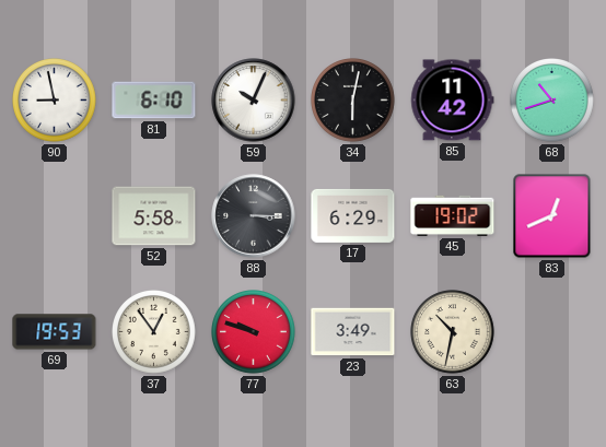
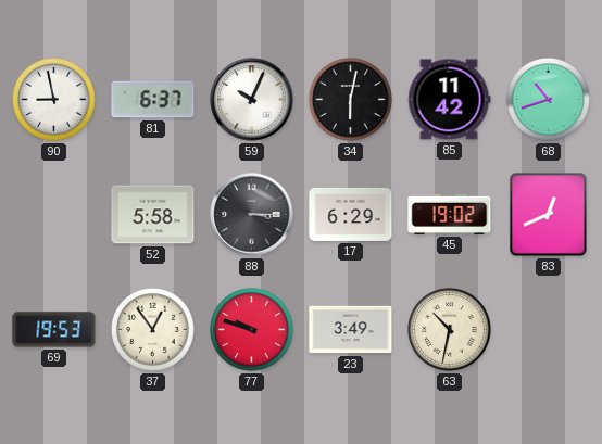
81: 6:10 -> 6:37 (153, 100)
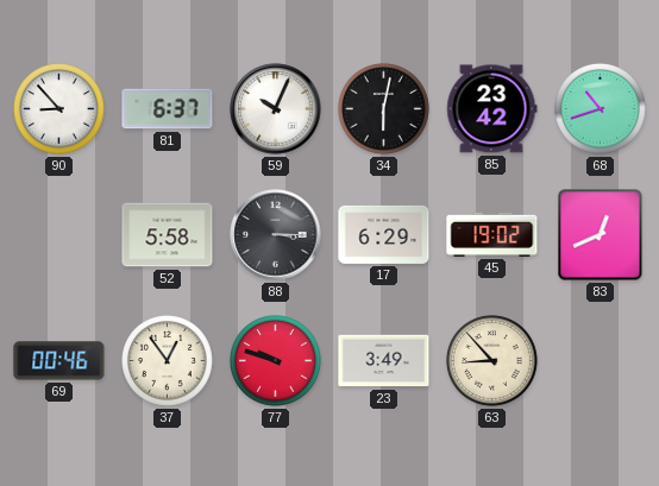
90: 8:58 -> 8:53 (59, 109)
85: 11:42 -> 23:42 (492, 109)
69: 19:53 -> 00:46 (59, 361)
63: 10:32 -> 8:53 (492, 361)
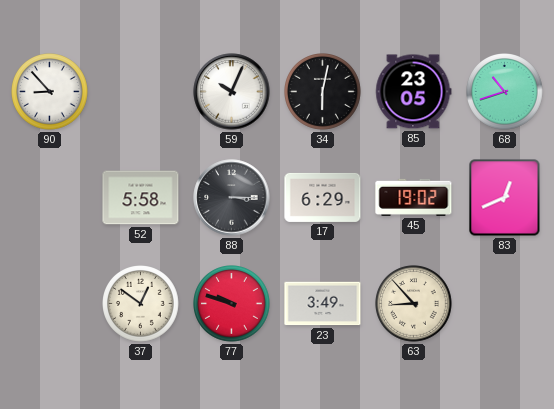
81: 6:37 -> none (168, 109)
85: 23:42 -> 23:05 (414, 92)
69: 00:46 -> none (59, 361)
37: 12:54 -> 12:51 (141, 304)
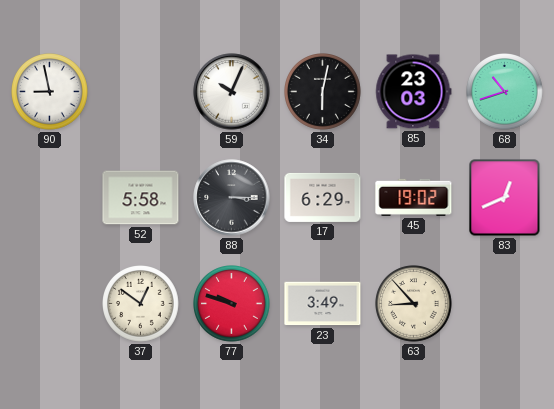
90: 8:53 -> 8:58 (50, 92)
85: 23:05 -> 23:03 (414, 92)
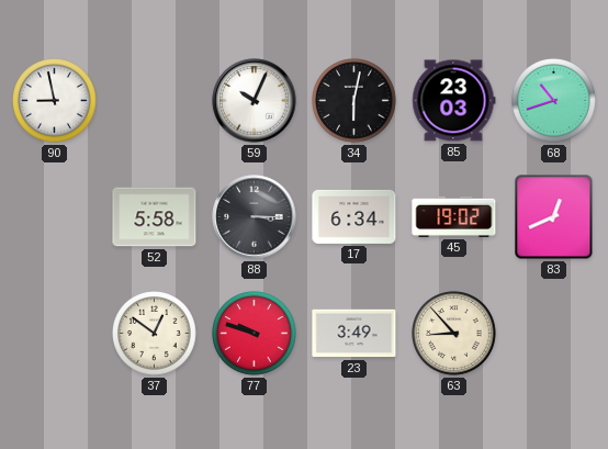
17: 6:29 -> 6:34 (354, 216)
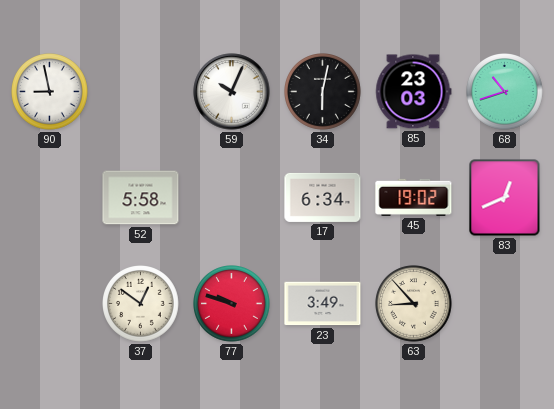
88: 3:15 -> none (255, 217)
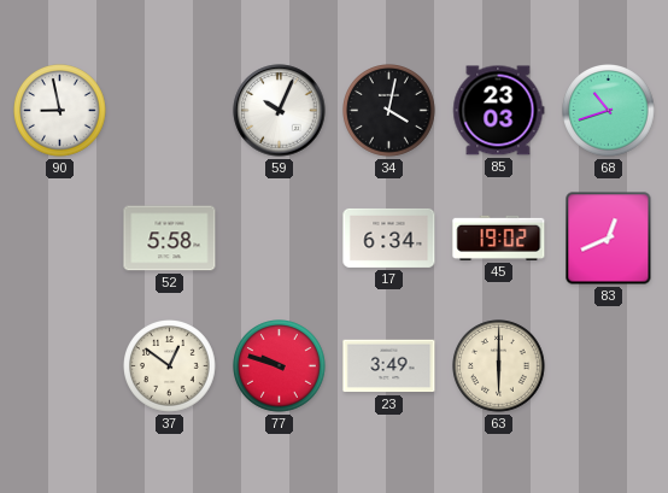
34: 6:02 -> 4:02 (389, 111)
63: 8:53 -> 6:00 (499, 366)
